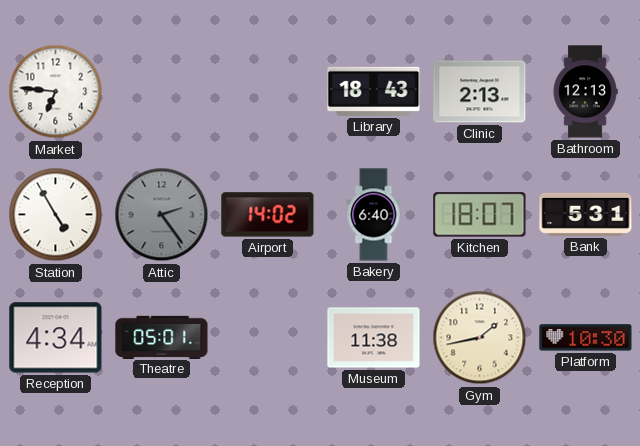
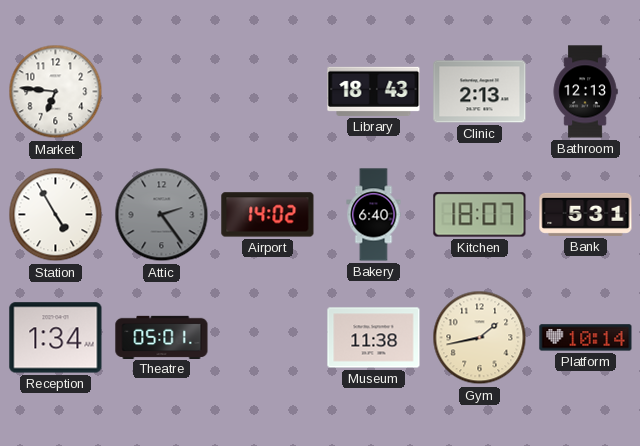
Reception: 4:34 -> 1:34 (56, 338)
Platform: 10:30 -> 10:14 (586, 338)
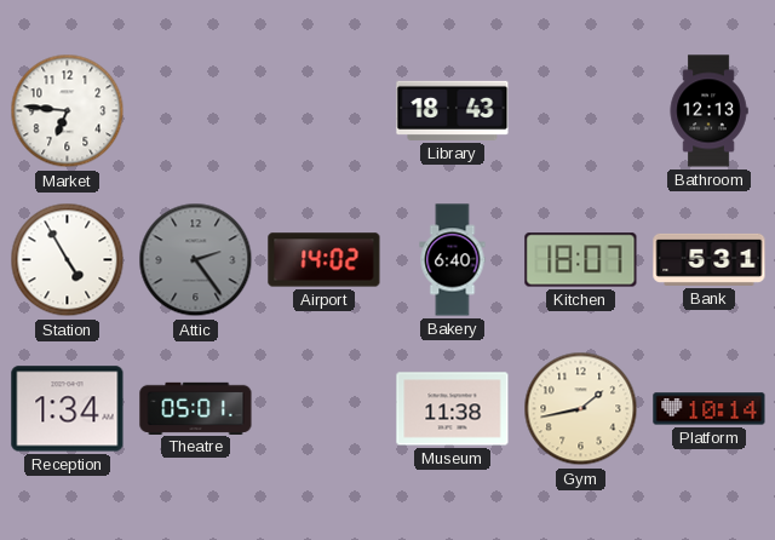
Clinic: 2:13 -> none (480, 92)
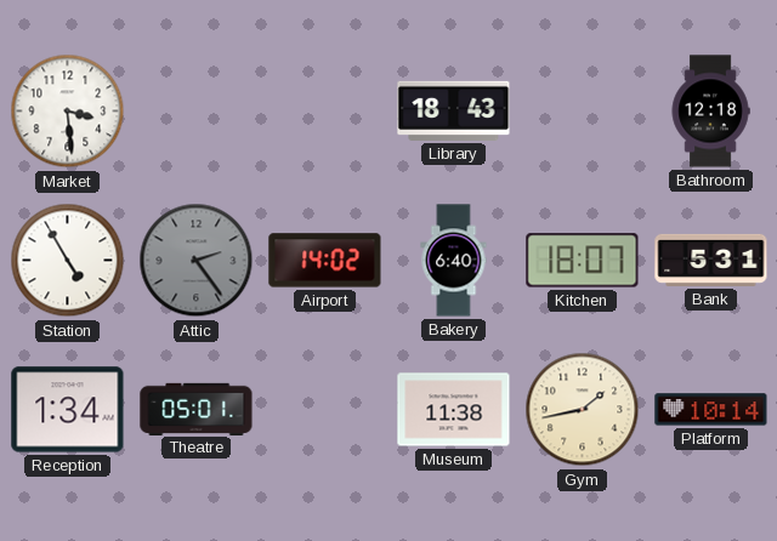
Market: 6:46 -> 3:29 (68, 112)
Bathroom: 12:13 -> 12:18 (710, 112)
